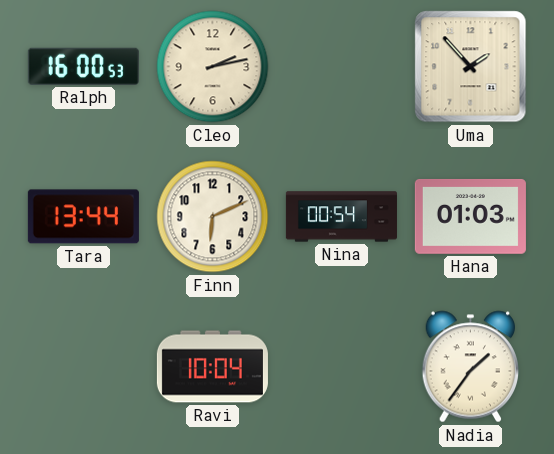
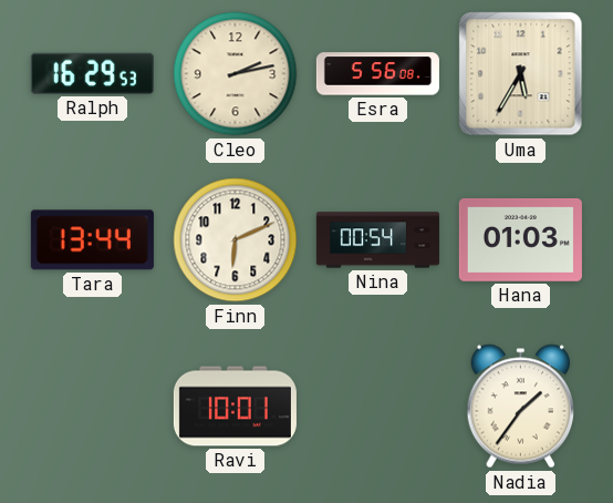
Ralph: 16:00 -> 16:29 (92, 73)
Esra: none -> 5:56 (377, 74)
Uma: 1:53 -> 5:35 (521, 74)
Ravi: 10:04 -> 10:01 (235, 407)
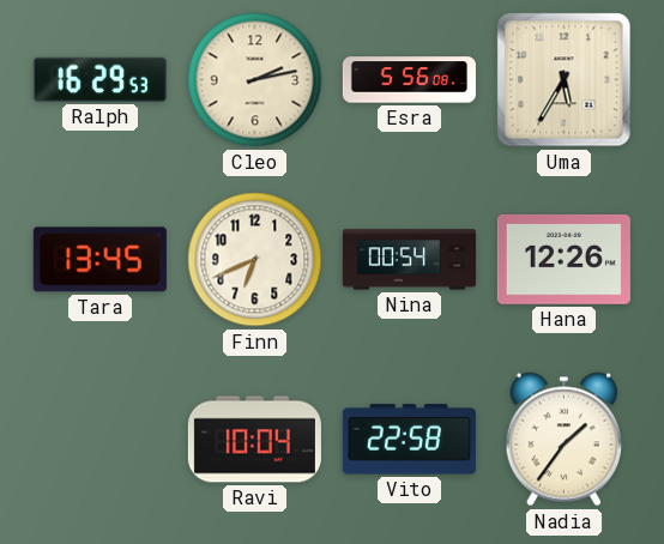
Tara: 13:44 -> 13:45 (99, 260)
Finn: 6:11 -> 6:41 (255, 260)
Hana: 01:03 -> 12:26 (563, 259)
Ravi: 10:01 -> 10:04 (254, 440)
Vito: none -> 22:58 (409, 440)
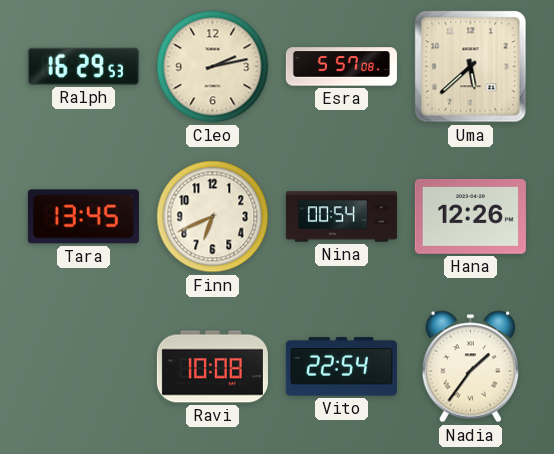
Esra: 5:56 -> 5:57 (341, 67)
Uma: 5:35 -> 5:38 (471, 67)
Ravi: 10:04 -> 10:08 (212, 367)
Vito: 22:58 -> 22:54 (341, 367)
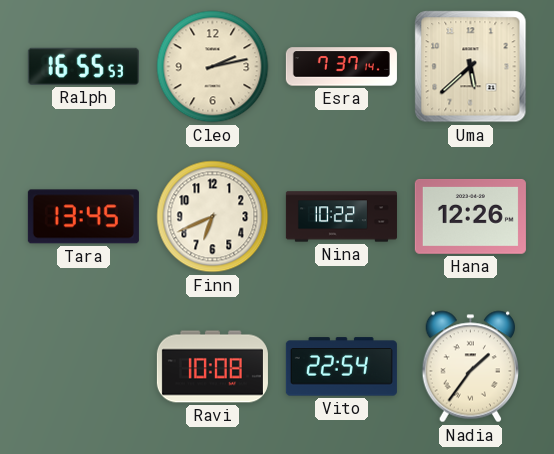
Ralph: 16:29 -> 16:55 (83, 66)
Esra: 5:57 -> 7:37 (341, 67)
Nina: 00:54 -> 10:22 (341, 217)
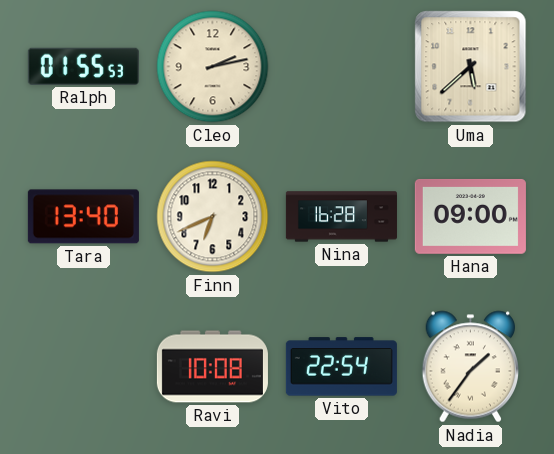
Ralph: 16:55 -> 01:55 (83, 66)
Esra: 7:37 -> none (341, 67)
Tara: 13:45 -> 13:40 (83, 217)
Nina: 10:22 -> 16:28 (341, 217)
Hana: 12:26 -> 09:00 (470, 216)
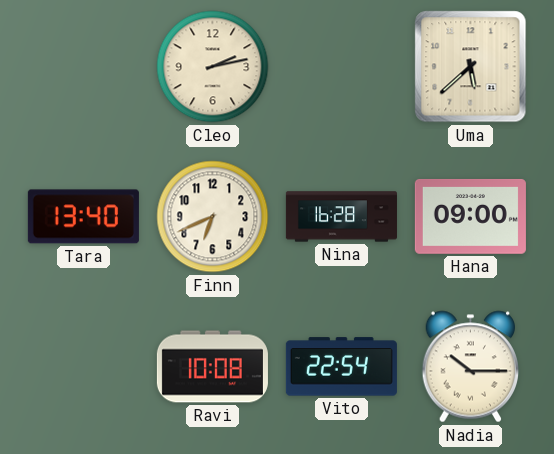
Ralph: 01:55 -> none (83, 66)
Nadia: 1:36 -> 10:15 (470, 367)
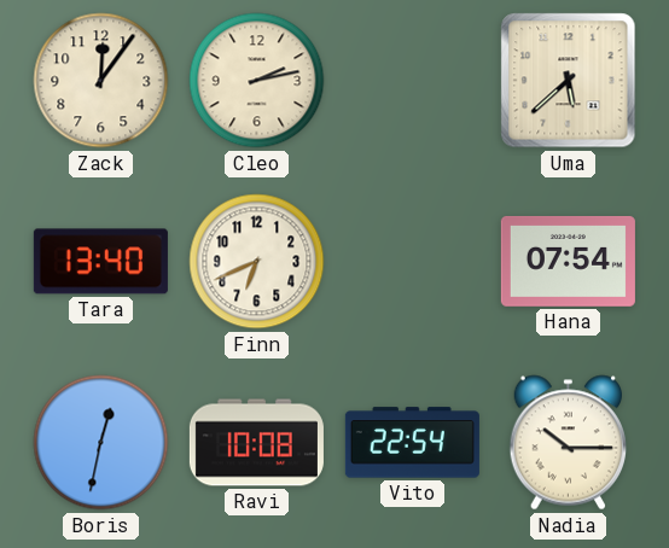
Zack: none -> 12:06 (101, 81)
Nina: 16:28 -> none (341, 217)
Hana: 09:00 -> 07:54 (568, 261)
Boris: none -> 12:32 (101, 443)
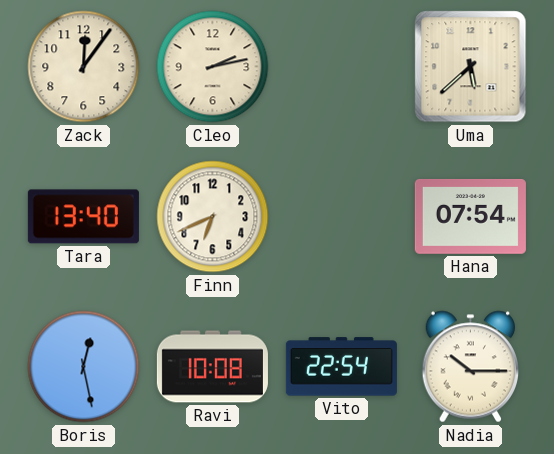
Boris: 12:32 -> 12:28 (84, 367)
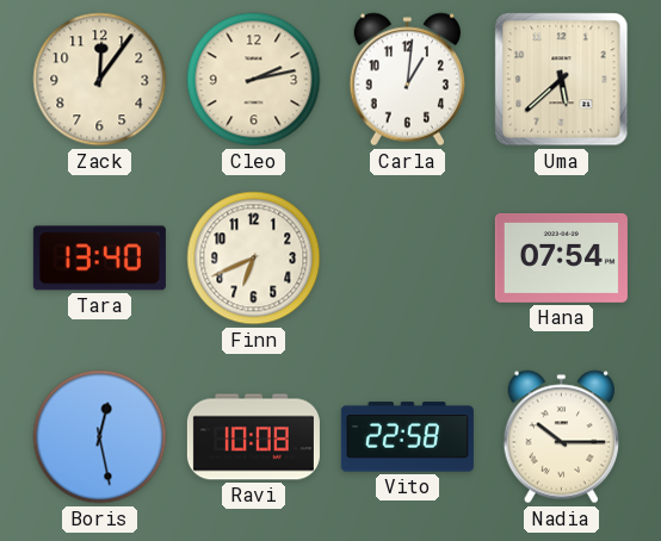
Carla: none -> 1:01 (407, 80)
Vito: 22:54 -> 22:58 (407, 437)
